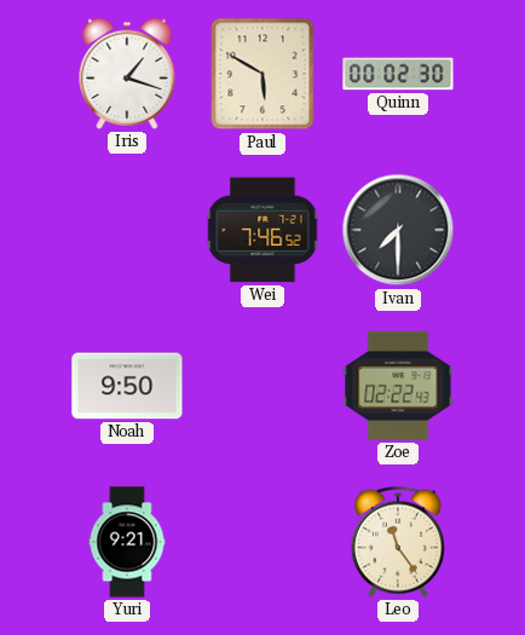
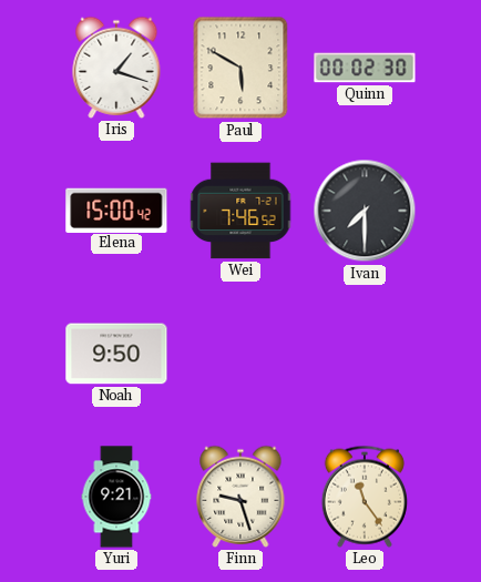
Elena: none -> 15:00 (116, 210)
Zoe: 02:22 -> none (398, 386)
Finn: none -> 9:27 (240, 497)
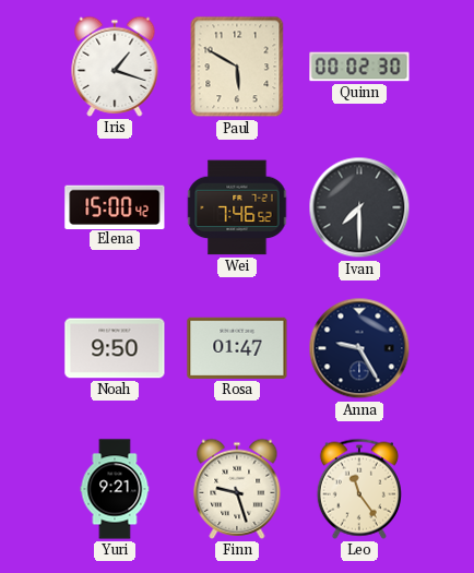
Rosa: none -> 01:47 (237, 348)
Anna: none -> 9:25 (359, 348)
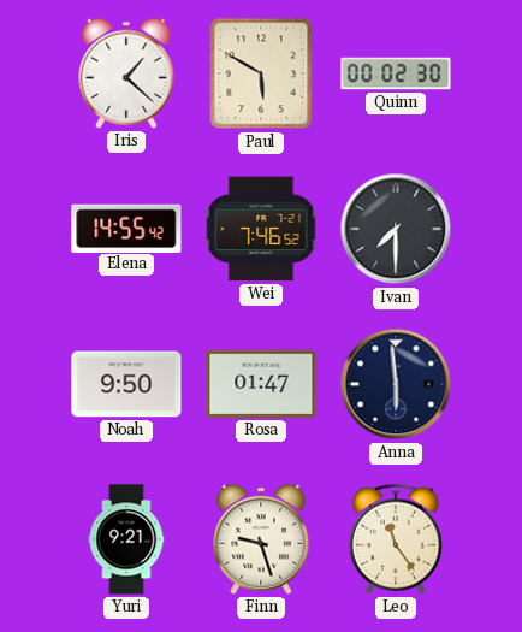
Iris: 1:18 -> 1:22 (126, 73)
Elena: 15:00 -> 14:55 (126, 228)
Anna: 9:25 -> 5:59 (396, 384)
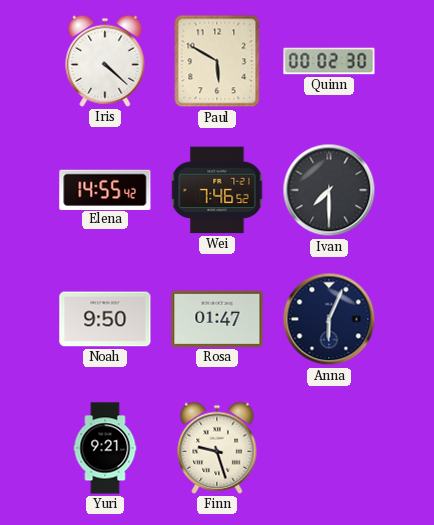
Iris: 1:22 -> 4:22 (105, 61)
Anna: 5:59 -> 6:04 (329, 319)
Leo: 11:24 -> none (396, 539)
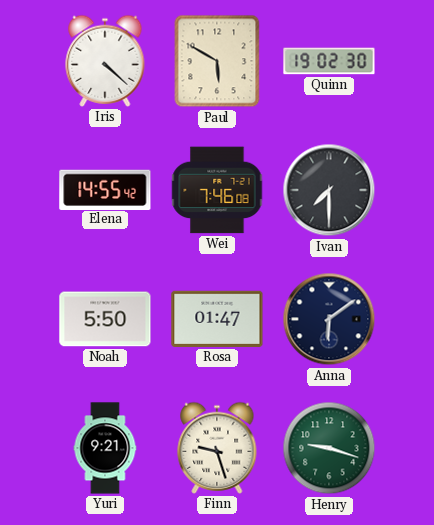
Quinn: 00:02 -> 19:02 (329, 61)
Wei: 7:46:52 -> 7:46:08 (217, 190)
Noah: 9:50 -> 5:50 (105, 319)
Anna: 6:04 -> 6:09 (329, 319)
Henry: none -> 9:18 (329, 448)
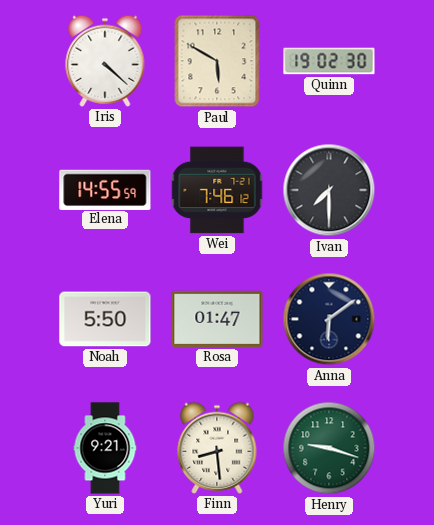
Elena: 14:55:42 -> 14:55:59 (105, 189)
Wei: 7:46:08 -> 7:46:12 (217, 190)
Finn: 9:27 -> 8:29 (217, 448)
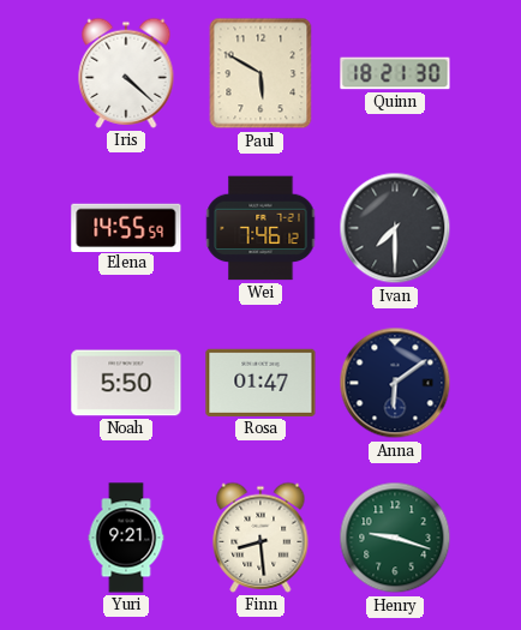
Quinn: 19:02 -> 18:21 (395, 73)
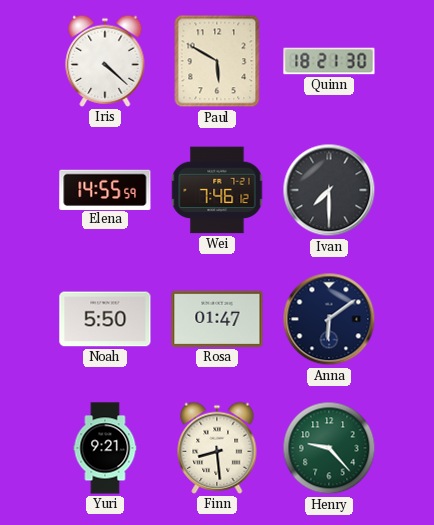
Henry: 9:18 -> 9:23 (329, 448)
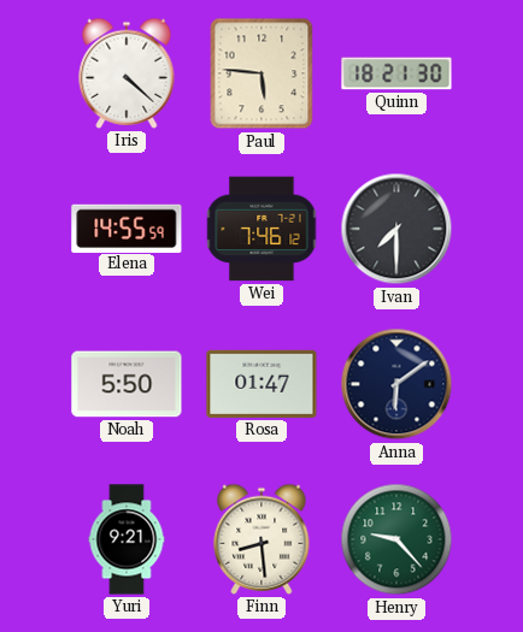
Paul: 5:50 -> 5:46 (261, 73)
